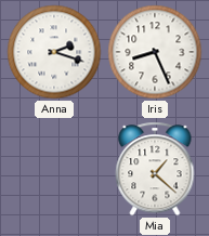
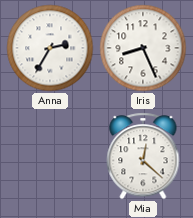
Anna: 2:18 -> 2:35 (50, 48)
Mia: 1:22 -> 12:22 (143, 156)
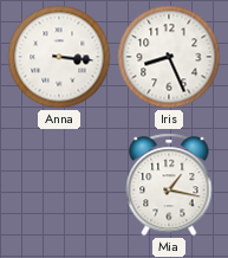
Anna: 2:35 -> 3:16 (59, 57)
Mia: 12:22 -> 1:17 (169, 185)
